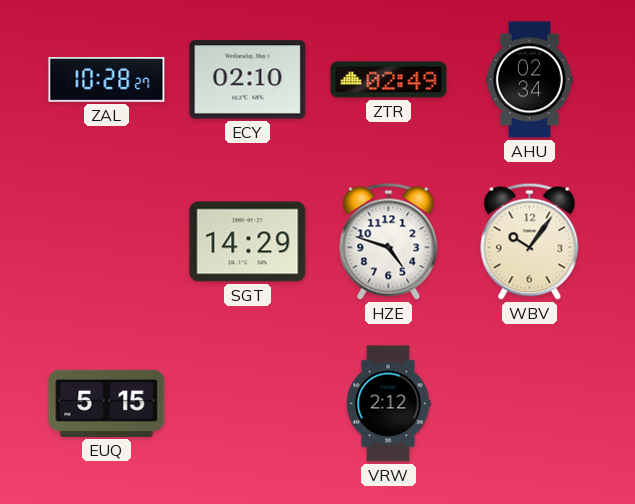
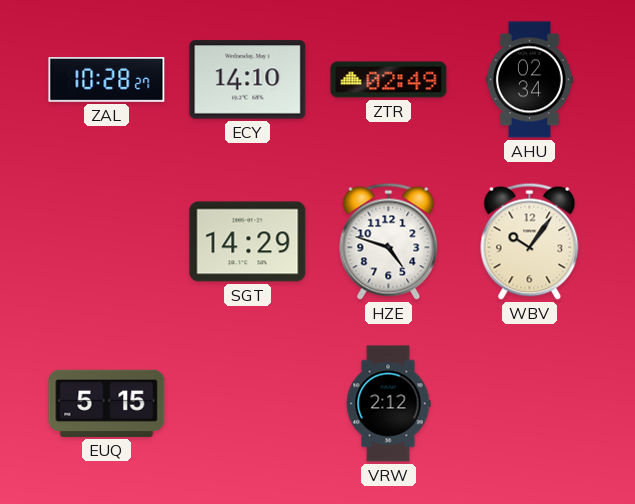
ECY: 02:10 -> 14:10 (248, 80)
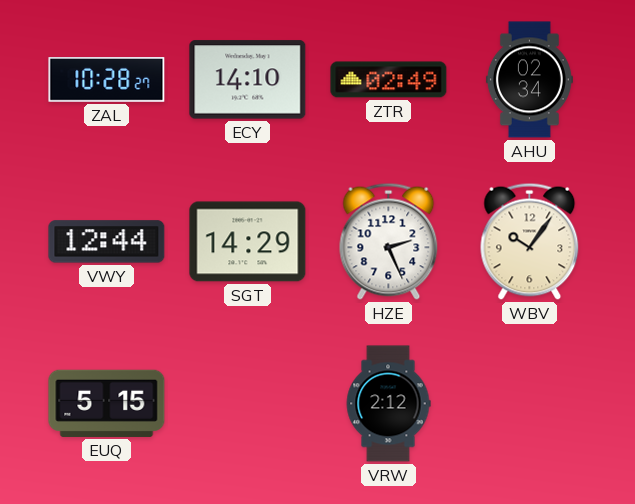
VWY: none -> 12:44 (107, 242)
HZE: 4:48 -> 2:26 (389, 241)
